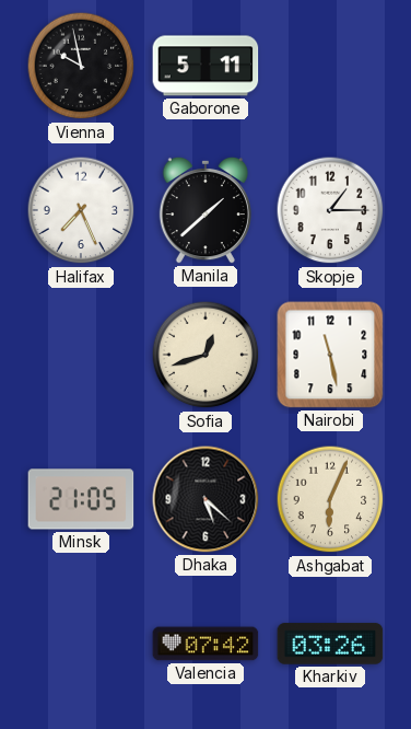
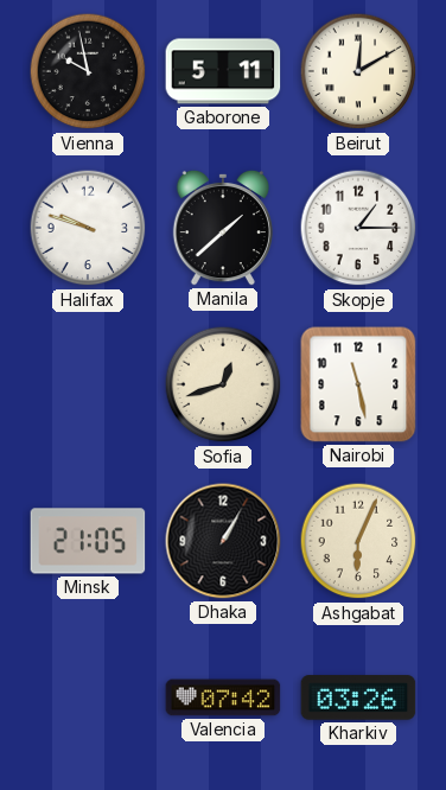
Beirut: none -> 12:10 (358, 71)
Halifax: 7:26 -> 9:48 (88, 228)
Dhaka: 5:22 -> 1:05 (223, 541)
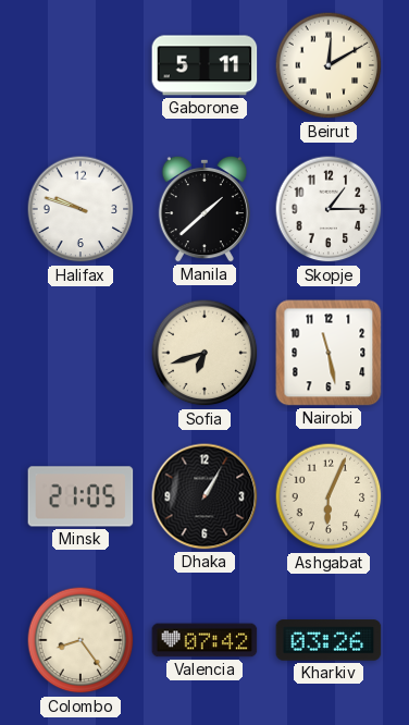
Vienna: 9:58 -> none (88, 71)
Sofia: 12:42 -> 6:42 (205, 353)
Colombo: none -> 8:24 (80, 640)
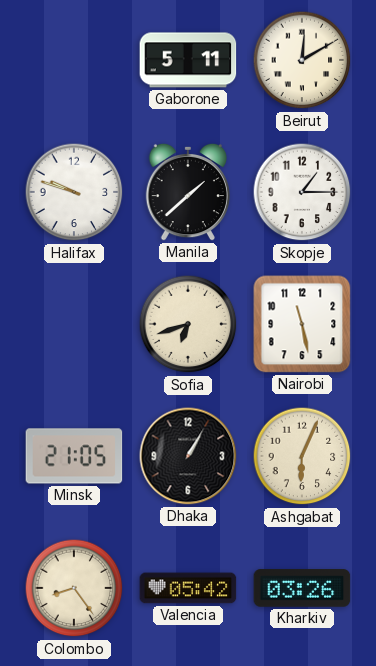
Valencia: 07:42 -> 05:42 (188, 588)
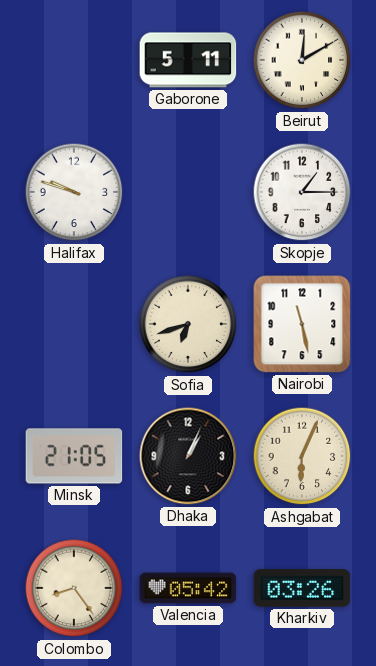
Manila: 1:38 -> none (188, 192)
Dhaka: 1:05 -> 1:04 (188, 456)
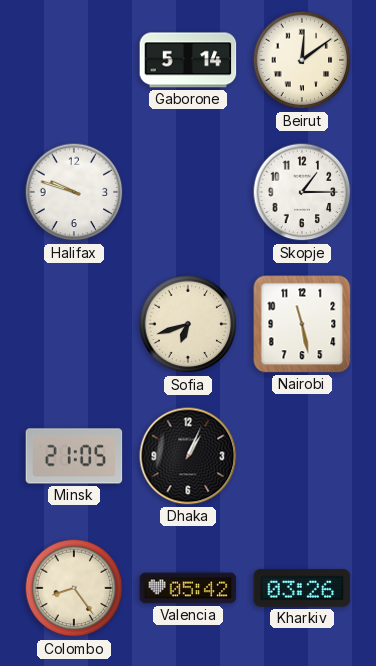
Gaborone: 5:11 -> 5:14 (188, 60)
Beirut: 12:10 -> 12:09 (302, 60)
Ashgabat: 6:04 -> none (302, 456)
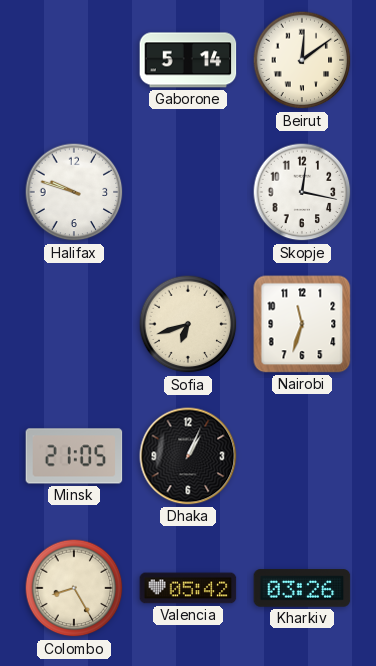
Skopje: 1:15 -> 12:17 (302, 192)
Nairobi: 11:28 -> 11:33 (302, 324)
Colombo: 8:24 -> 8:25 (74, 588)
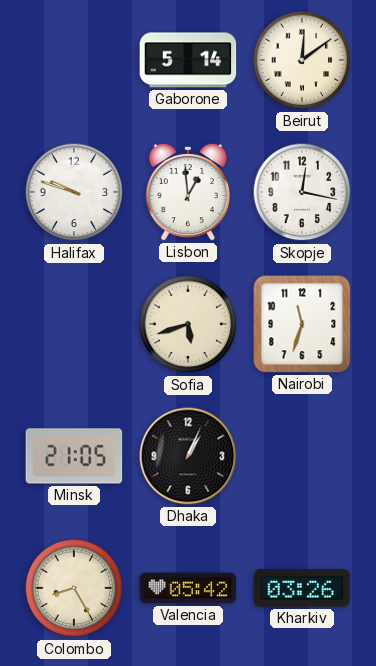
Lisbon: none -> 12:59 (188, 192)
Sofia: 6:42 -> 5:42 (188, 324)
